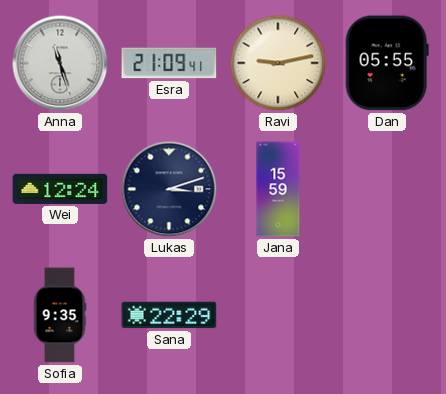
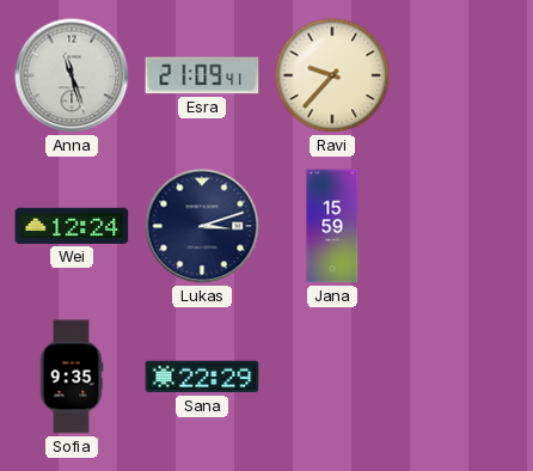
Ravi: 9:13 -> 9:37 (332, 75)
Dan: 05:55 -> none (387, 63)
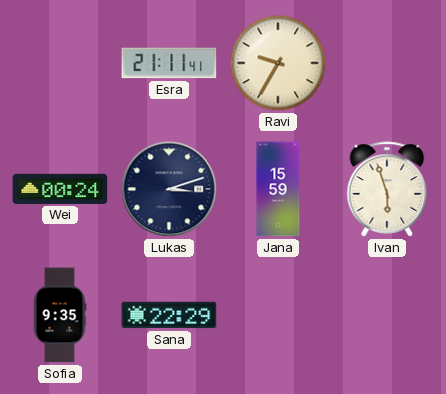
Anna: 11:27 -> none (72, 75)
Esra: 21:09 -> 21:11 (169, 63)
Ravi: 9:37 -> 9:35 (278, 63)
Wei: 12:24 -> 00:24 (60, 189)
Ivan: none -> 5:57 (387, 189)
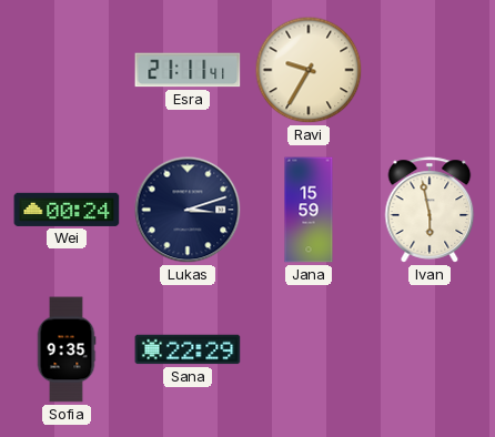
Ivan: 5:57 -> 5:58 (430, 210)
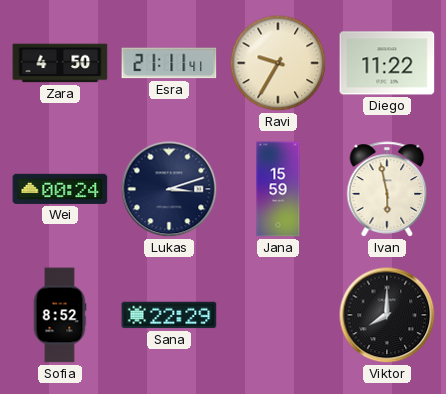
Zara: none -> 4:50 (60, 63)
Diego: none -> 11:22 (387, 63)
Sofia: 9:35 -> 8:52 (60, 315)
Viktor: none -> 8:00 (387, 315)
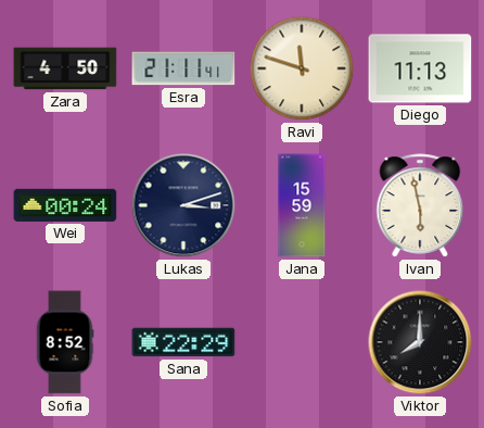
Ravi: 9:35 -> 11:48 (302, 68)
Diego: 11:22 -> 11:13 (420, 68)
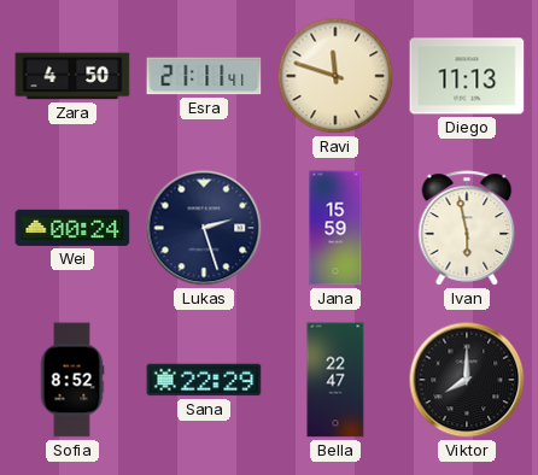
Lukas: 3:12 -> 2:27 (204, 228)
Bella: none -> 22:47 (335, 380)
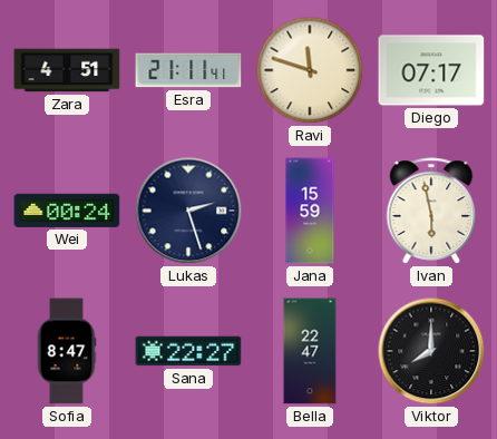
Zara: 4:50 -> 4:51 (67, 70)
Diego: 11:13 -> 07:17 (431, 70)
Sofia: 8:52 -> 8:47 (67, 351)
Sana: 22:29 -> 22:27 (188, 351)
